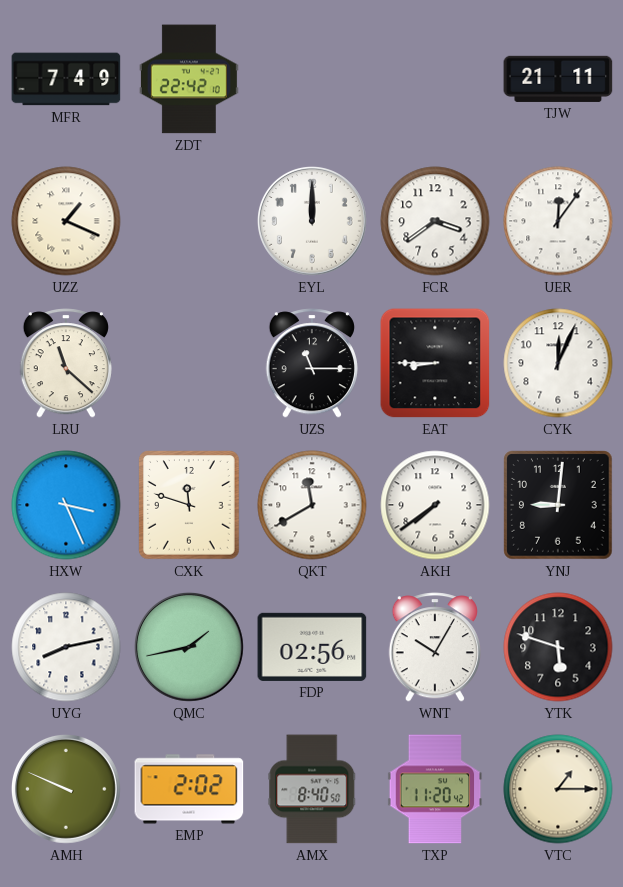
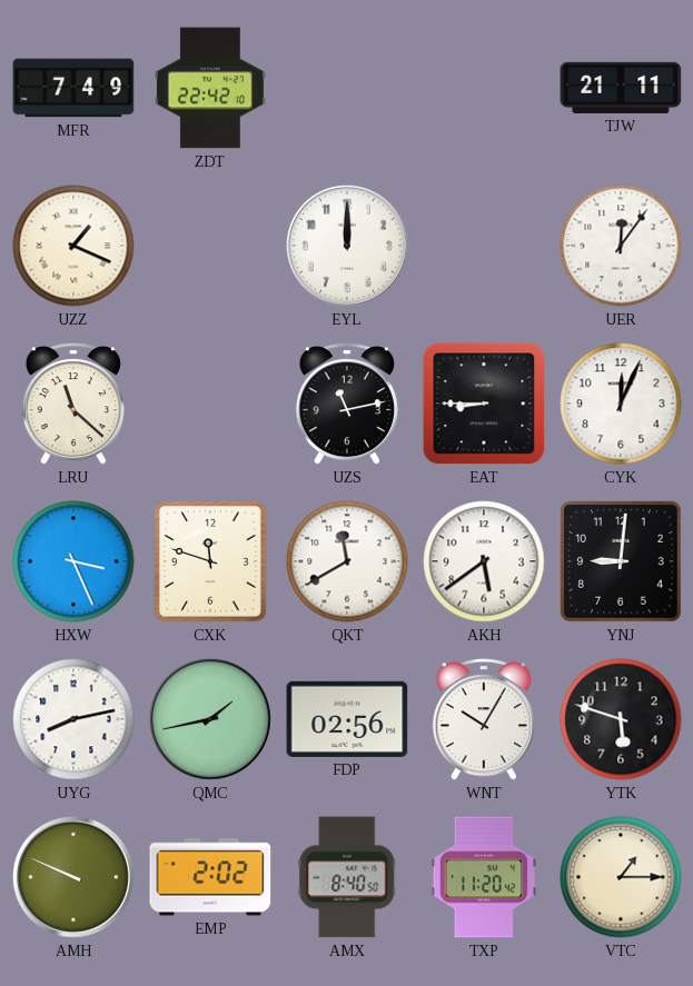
FCR: 3:39 -> none (435, 221)
UZS: 11:15 -> 11:13 (347, 404)
AKH: 7:39 -> 5:39 (484, 561)
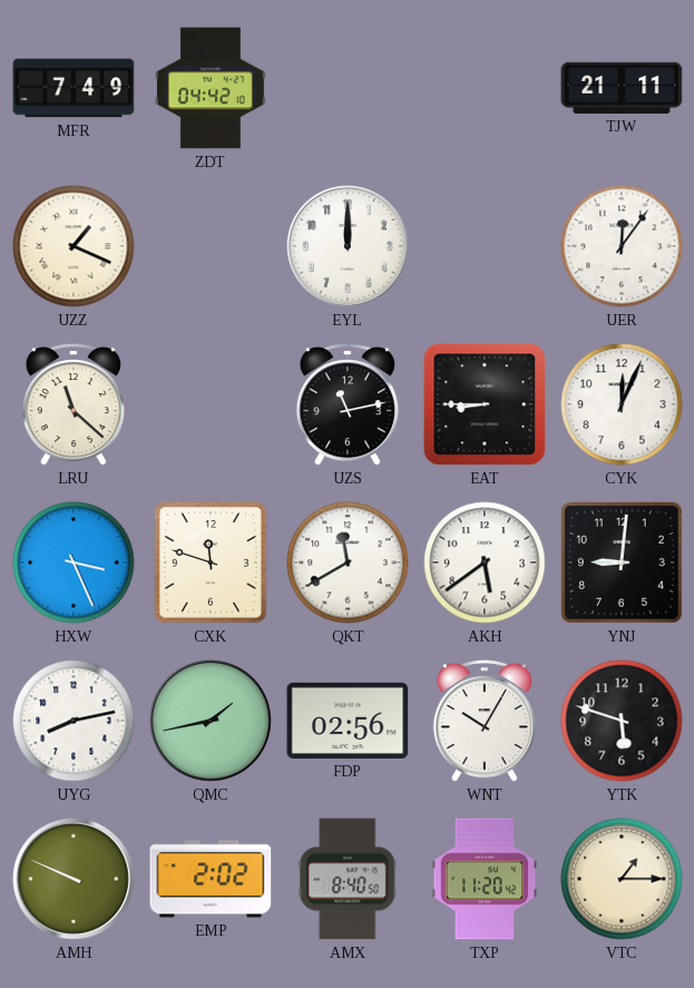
ZDT: 22:42 -> 04:42 (211, 88)
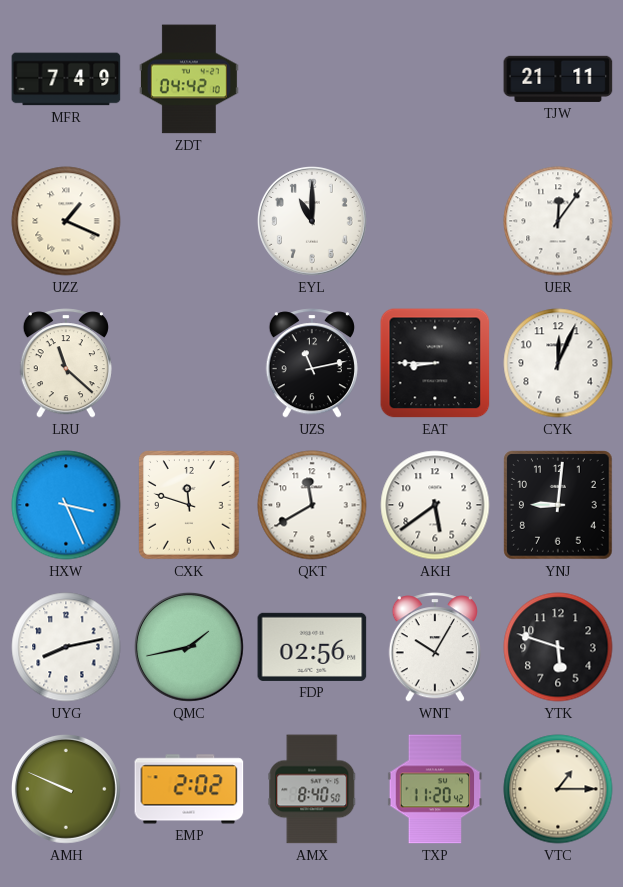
EYL: 12:00 -> 11:00 (312, 221)
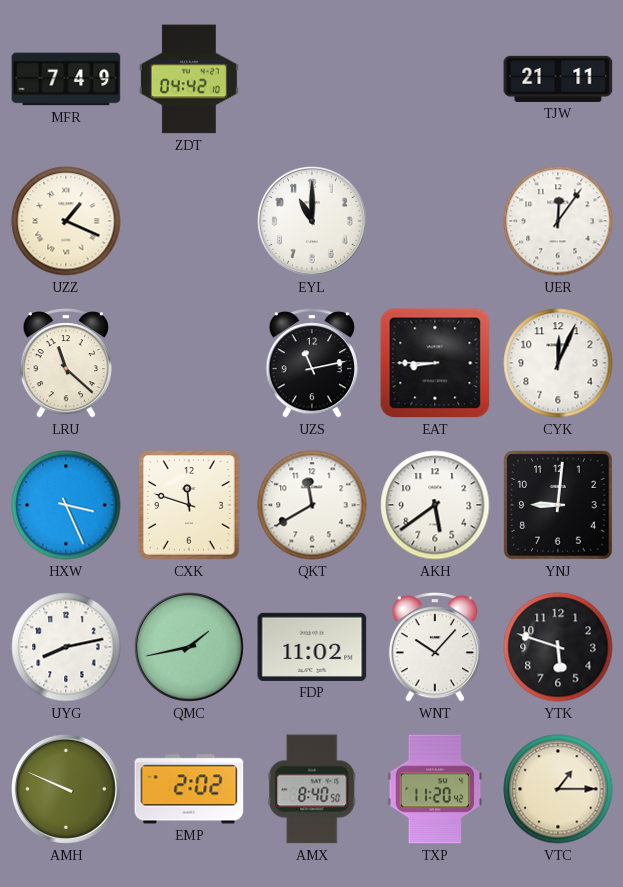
FDP: 02:56 -> 11:02 (312, 647)
WNT: 10:05 -> 10:07 (435, 647)
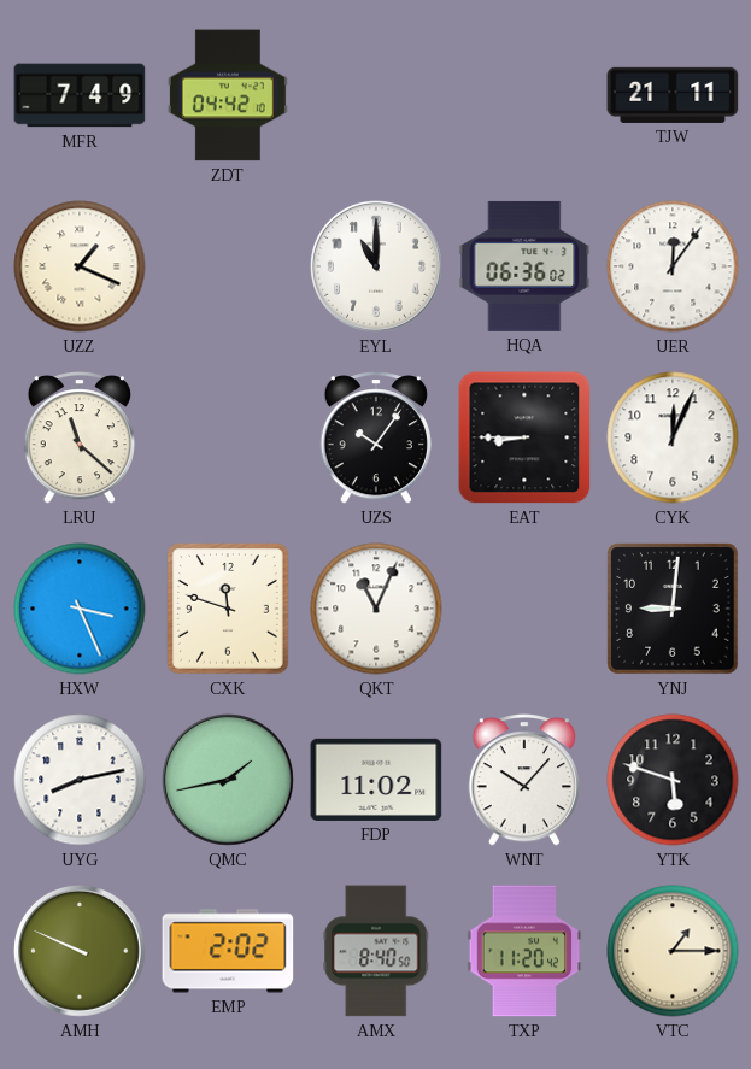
HQA: none -> 06:36 (524, 266)
UZS: 11:13 -> 10:06 (376, 437)
QKT: 11:40 -> 11:04 (376, 609)
AKH: 5:39 -> none (435, 505)
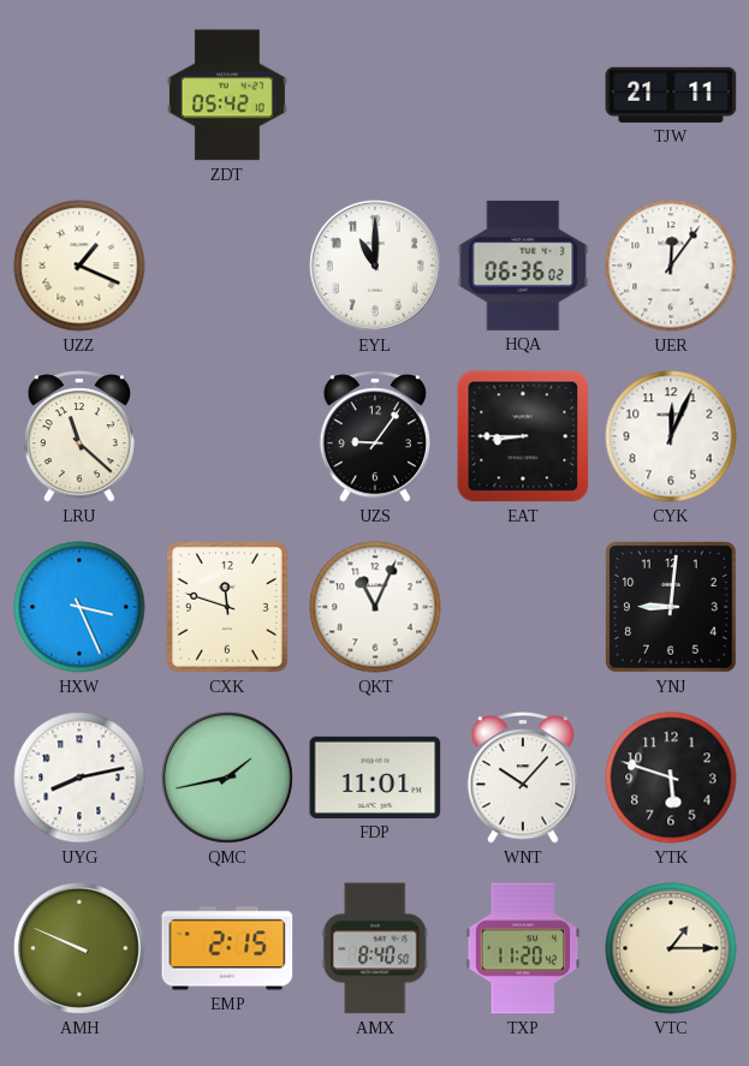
MFR: 7:49 -> none (80, 95)
ZDT: 04:42 -> 05:42 (227, 95)
UZS: 10:06 -> 9:06 (375, 436)
FDP: 11:02 -> 11:01 (375, 778)
EMP: 2:02 -> 2:15 (227, 948)
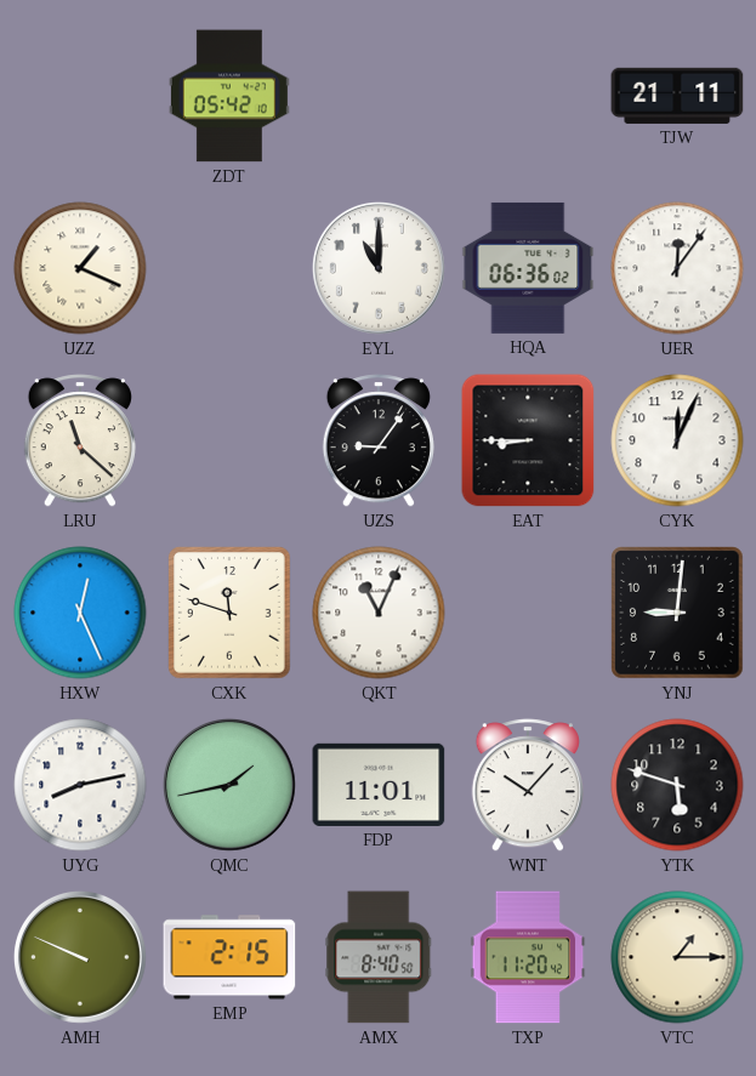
HXW: 3:26 -> 12:26 (80, 613)
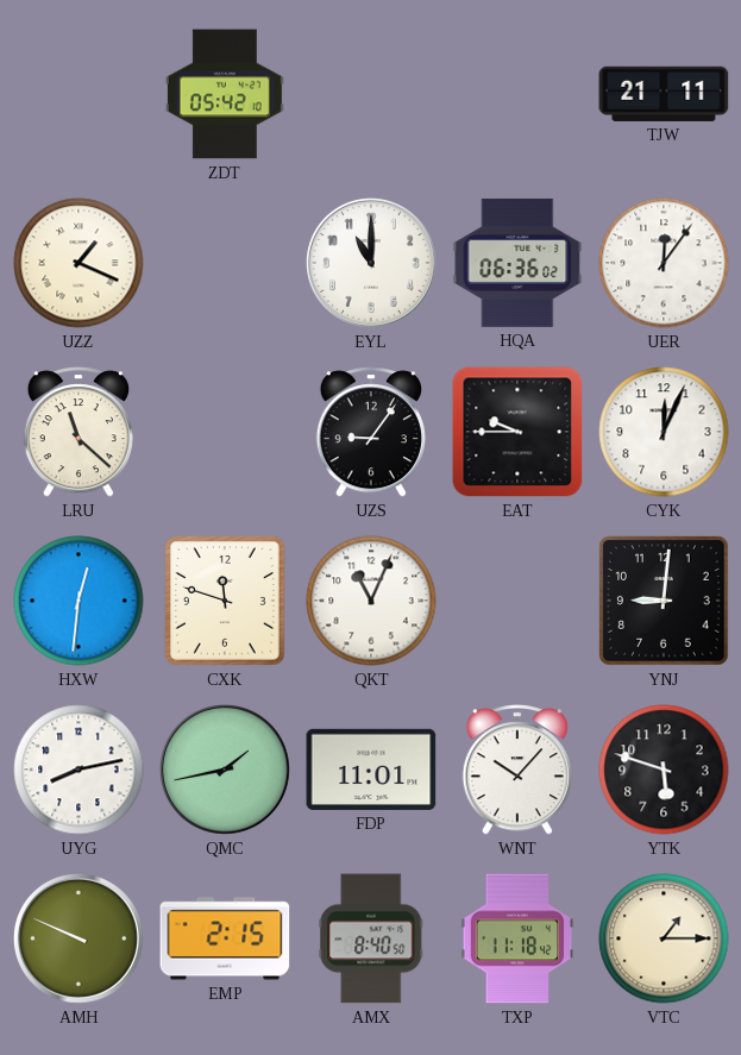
EAT: 8:45 -> 9:45 (517, 432)
HXW: 12:26 -> 12:31 (79, 601)
TXP: 11:20 -> 11:18 (517, 938)
